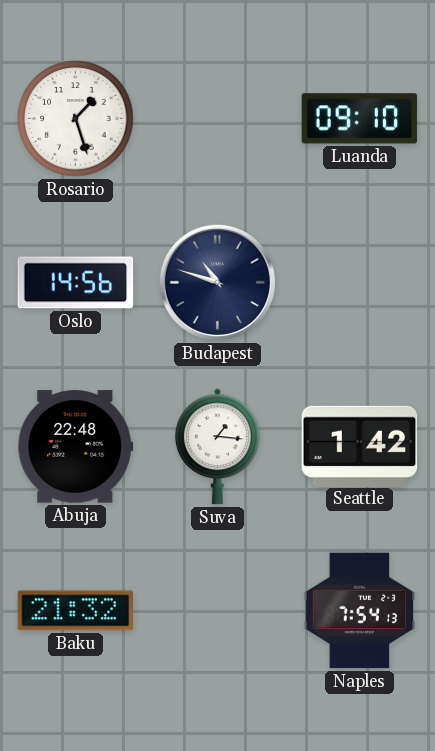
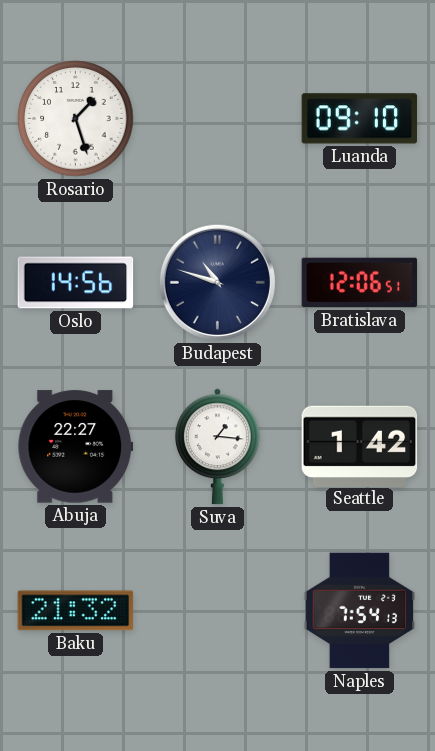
Bratislava: none -> 12:06 (360, 283)
Abuja: 22:48 -> 22:27 (76, 447)
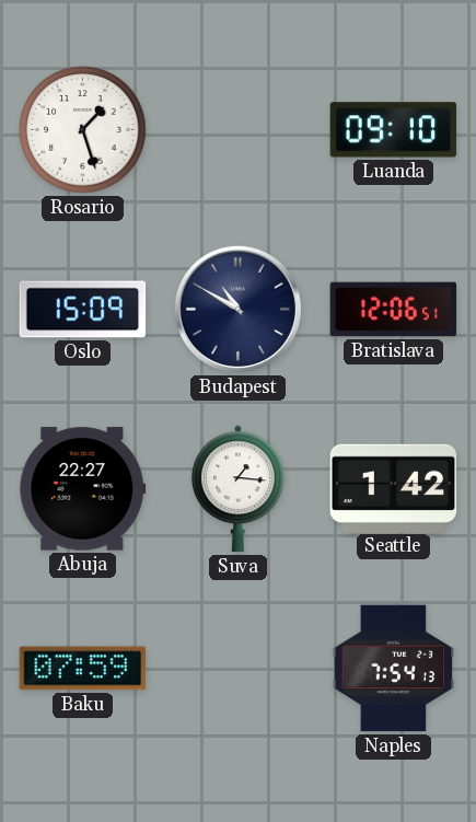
Oslo: 14:56 -> 15:09 (83, 310)
Budapest: 10:48 -> 10:50 (237, 309)
Baku: 21:32 -> 07:59 (83, 669)
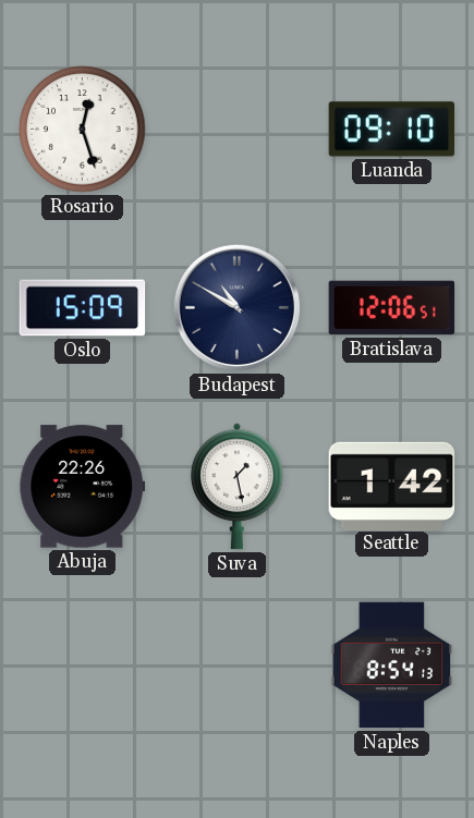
Rosario: 1:27 -> 12:27 (83, 130)
Abuja: 22:27 -> 22:26 (83, 487)
Suva: 1:16 -> 1:28 (236, 487)
Baku: 07:59 -> none (83, 669)
Naples: 7:54 -> 8:54 (392, 666)
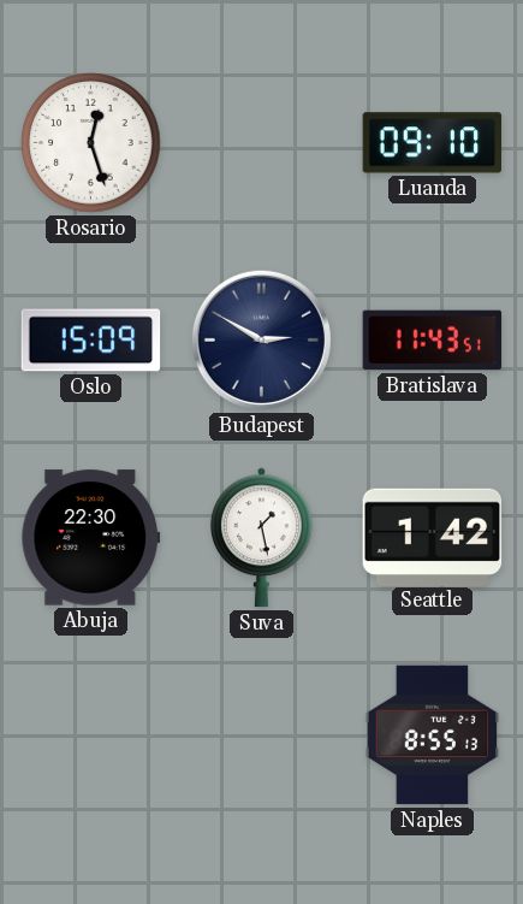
Budapest: 10:50 -> 2:50 (261, 339)
Bratislava: 12:06 -> 11:43 (433, 341)
Abuja: 22:26 -> 22:30 (91, 538)
Naples: 8:54 -> 8:55 (433, 735)
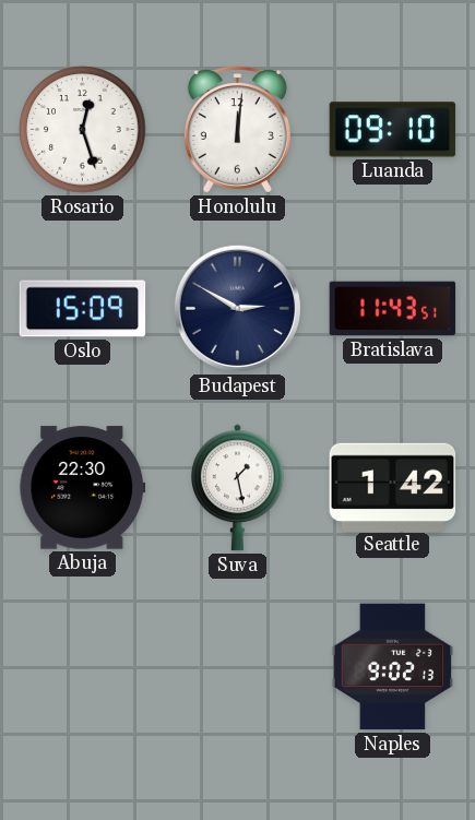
Honolulu: none -> 12:01 (237, 130)
Naples: 8:55 -> 9:02 (393, 667)
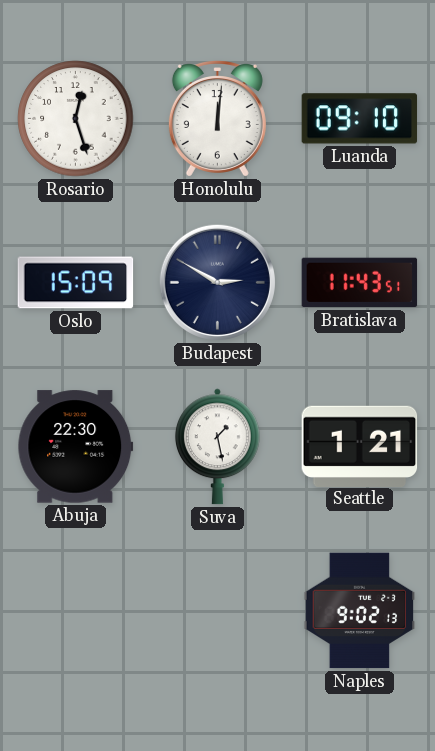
Seattle: 1:42 -> 1:21 (360, 446)
